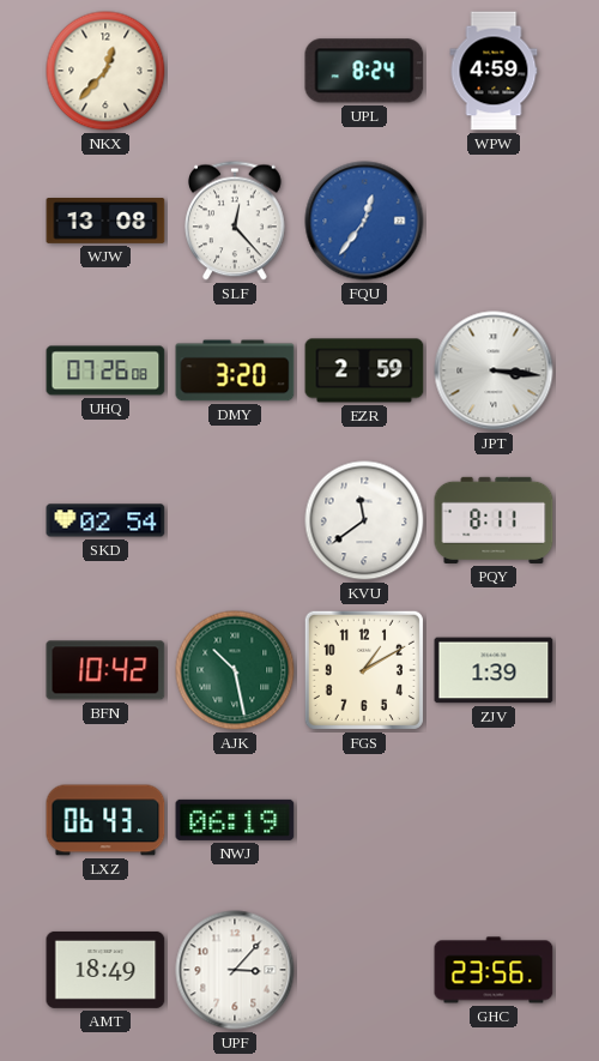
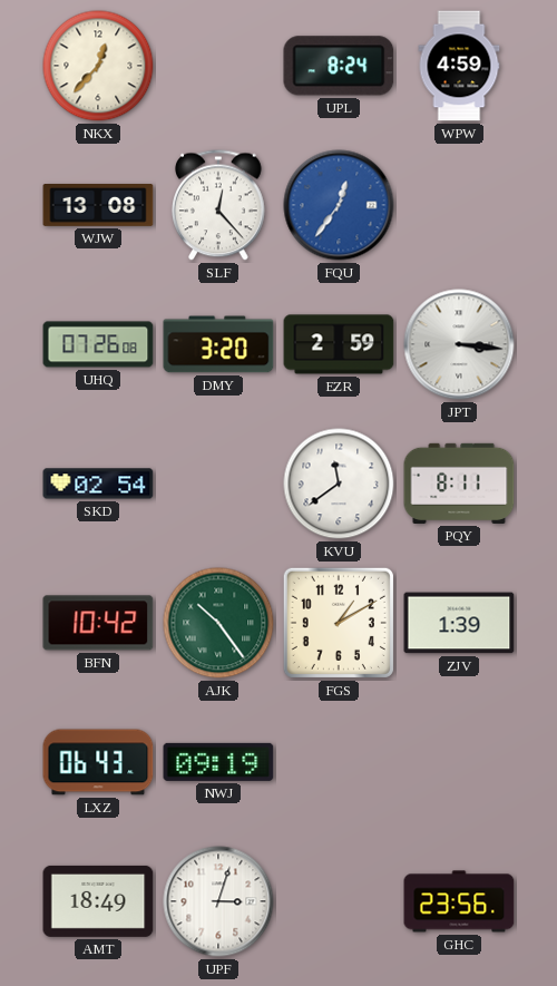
AJK: 10:28 -> 10:24 (218, 623)
NWJ: 06:19 -> 09:19 (218, 762)
UPF: 3:07 -> 3:03 (218, 901)
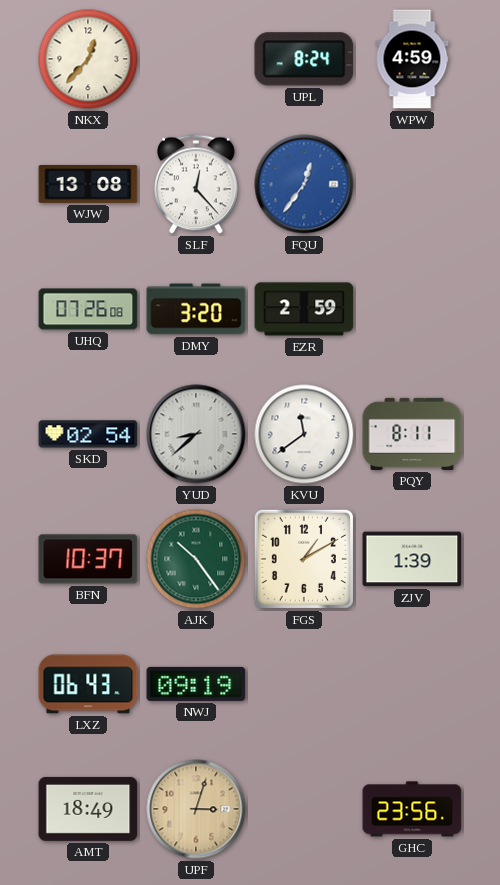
JPT: 3:16 -> none (459, 344)
YUD: none -> 8:38 (196, 434)
BFN: 10:42 -> 10:37 (88, 559)
UPF dial: white -> champagne (196, 809)
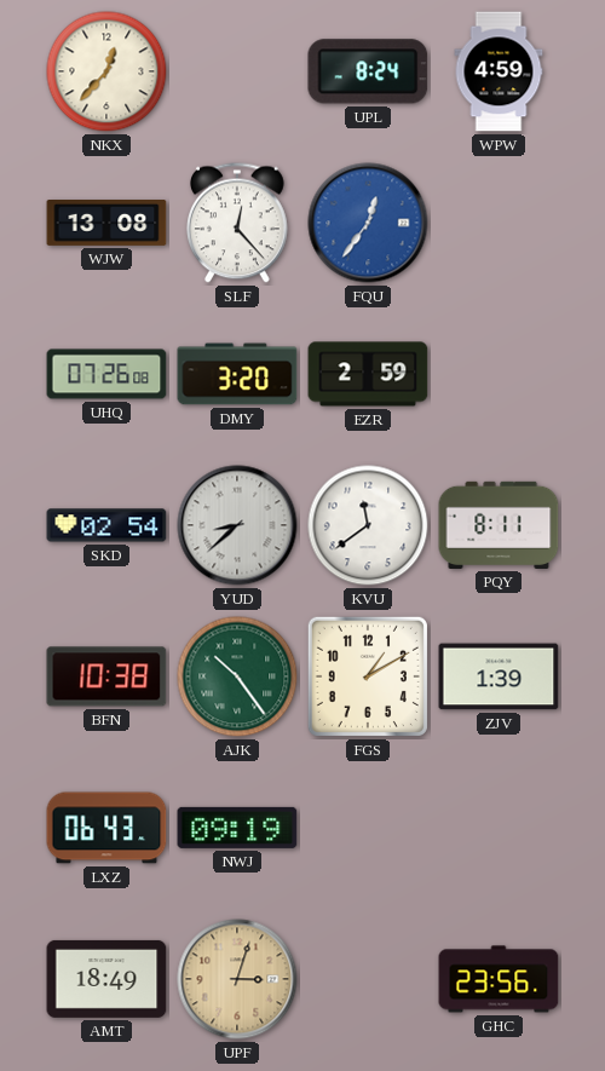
BFN: 10:37 -> 10:38 (106, 676)
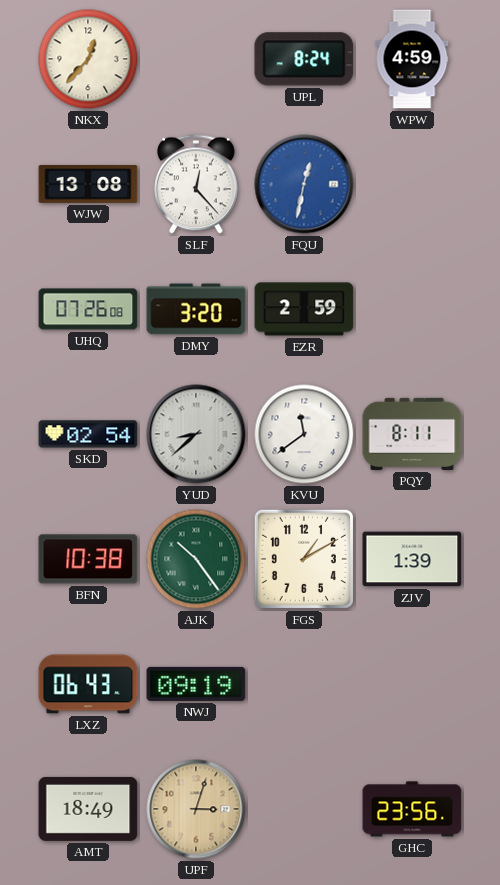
FQU: 12:36 -> 12:32 (304, 184)
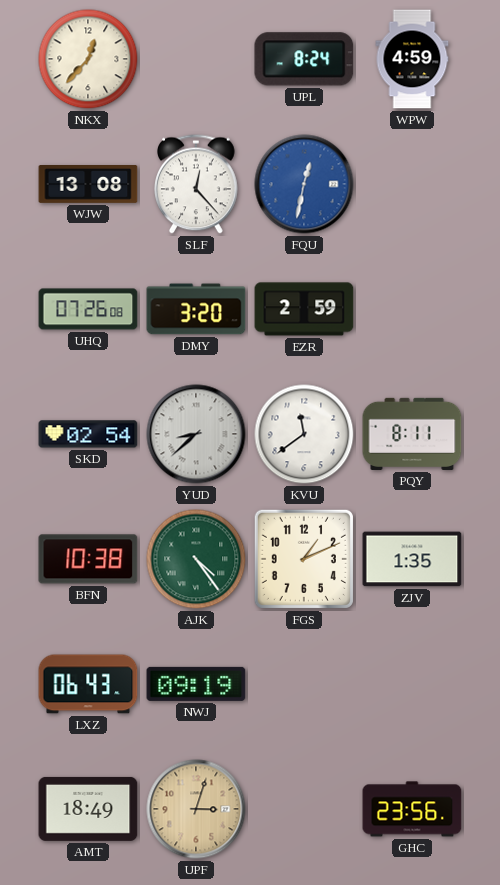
AJK: 10:24 -> 4:24 (196, 559)
FGS: 1:10 -> 1:11 (304, 559)
ZJV: 1:39 -> 1:35 (412, 559)
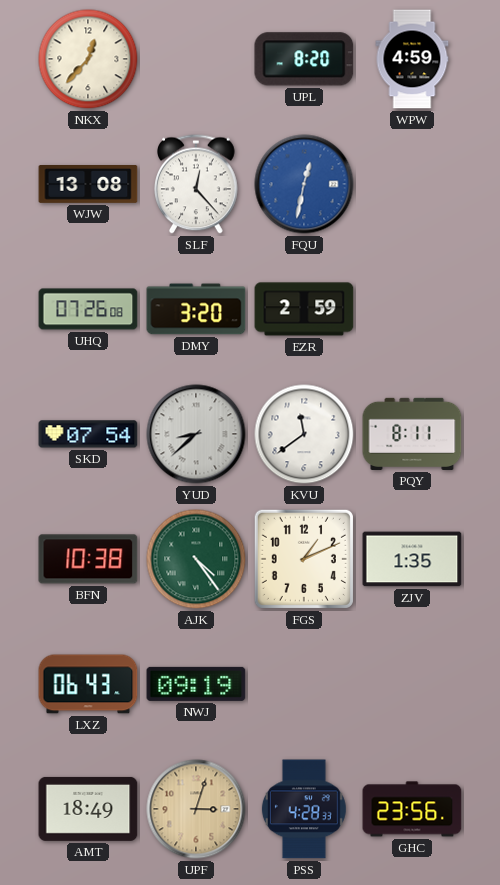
UPL: 8:24 -> 8:20 (304, 59)
SKD: 02:54 -> 07:54 (88, 434)
PSS: none -> 4:28 (304, 809)
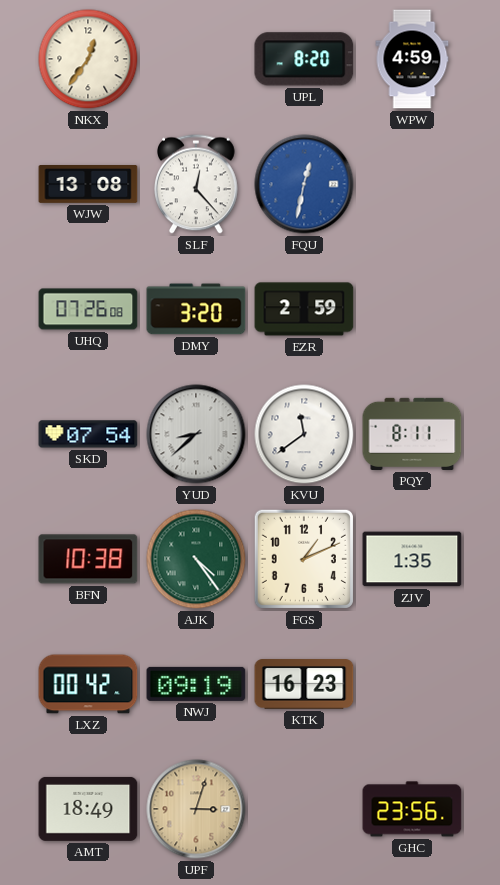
NKX: 12:37 -> 12:36 (88, 59)
LXZ: 06:43 -> 00:42 (88, 684)
KTK: none -> 16:23 (304, 684)
PSS: 4:28 -> none (304, 809)
